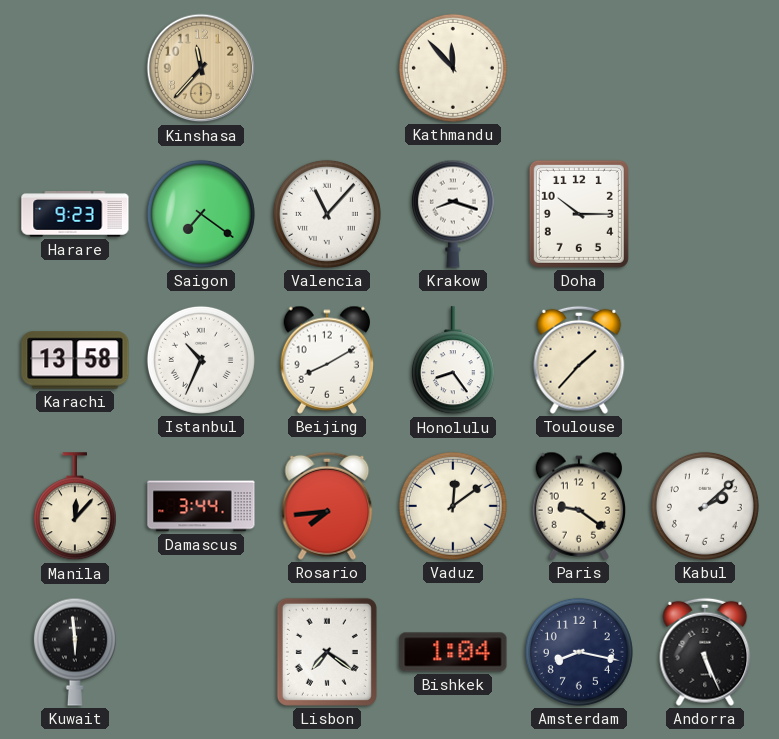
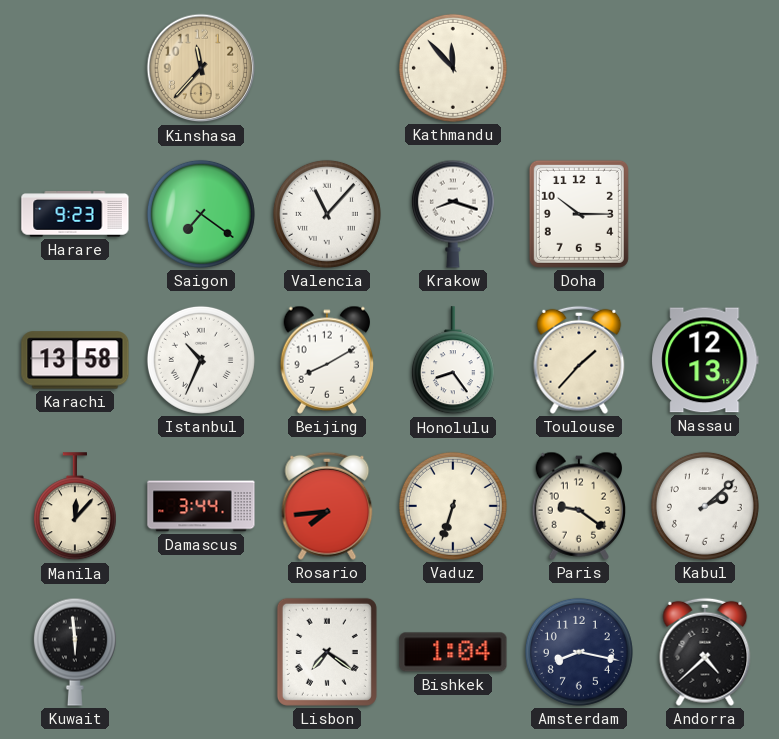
Nassau: none -> 12:13 (705, 360)
Vaduz: 12:09 -> 6:33 (453, 506)
Andorra: 5:26 -> 4:38 (705, 652)
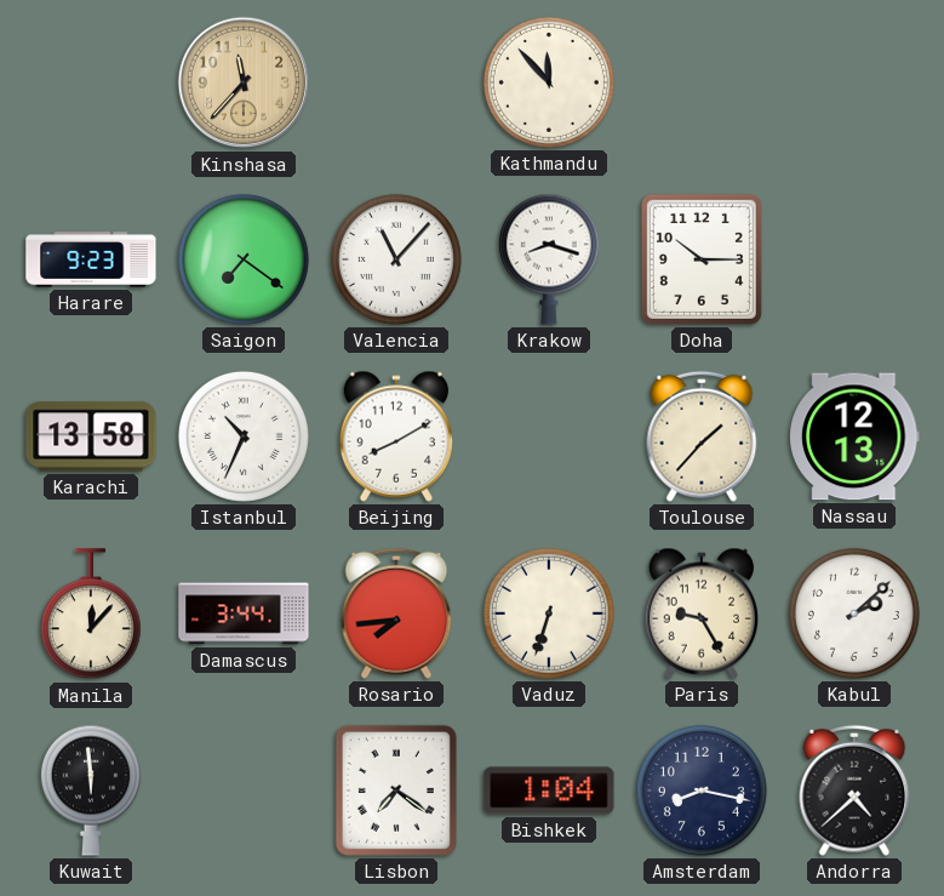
Honolulu: 8:24 -> none (453, 361)
Paris: 9:21 -> 9:25 (702, 613)
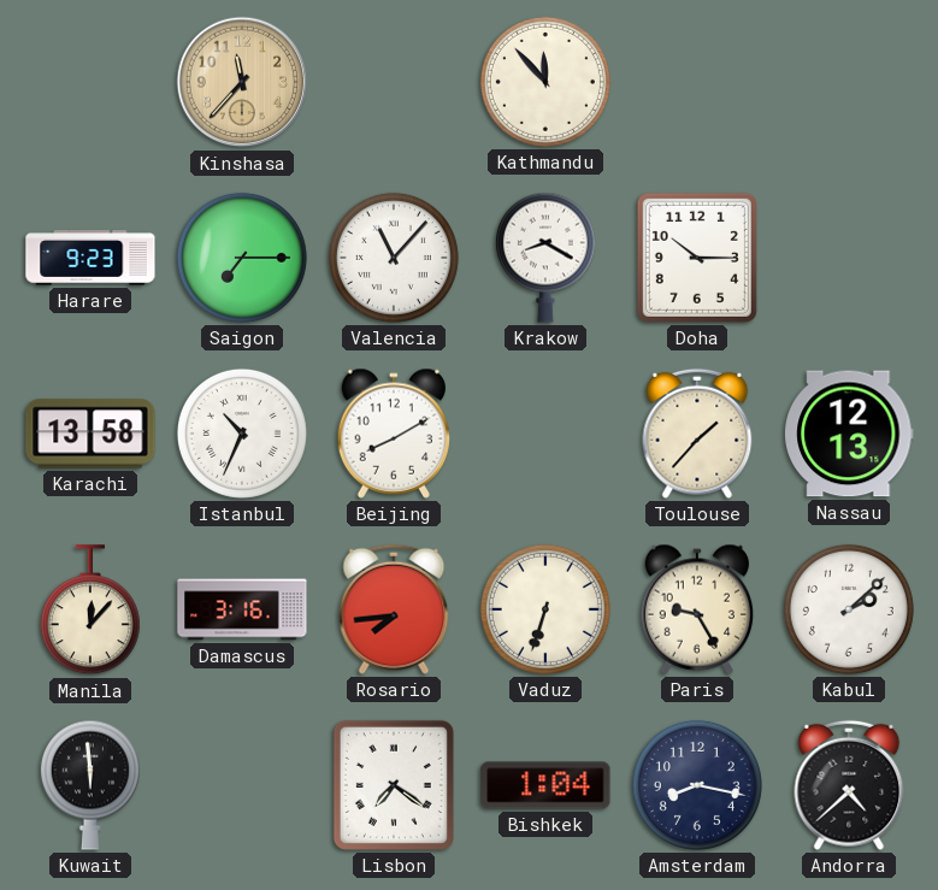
Saigon: 7:21 -> 7:15 (242, 258)
Krakow: 8:18 -> 8:20 (545, 258)
Damascus: 3:44 -> 3:16 (242, 609)
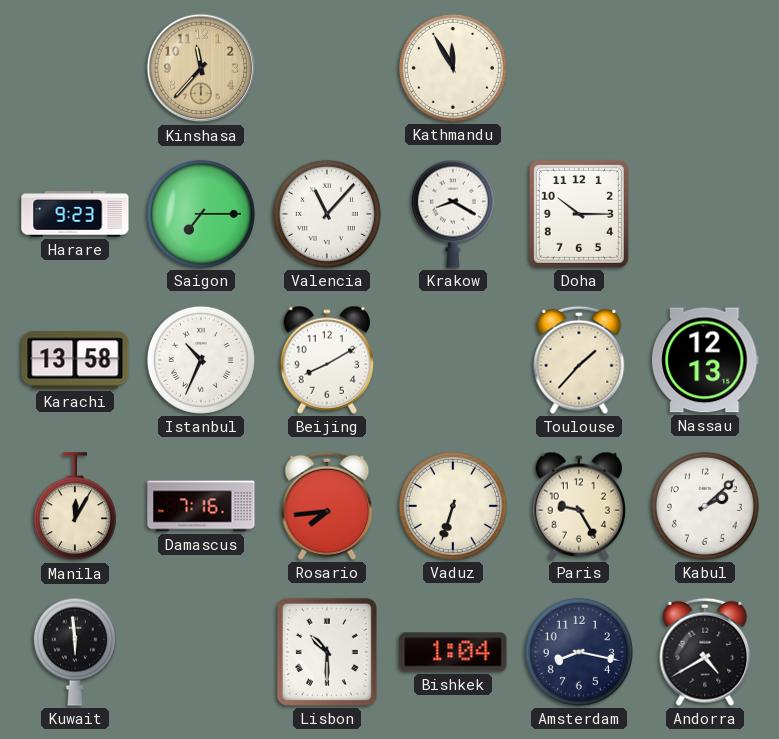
Kathmandu: 11:53 -> 11:55 (453, 68)
Manila: 12:07 -> 12:05 (75, 507)
Damascus: 3:16 -> 7:16 (201, 506)
Lisbon: 7:21 -> 10:30 (327, 652)
Andorra: 4:38 -> 4:40 (705, 652)
